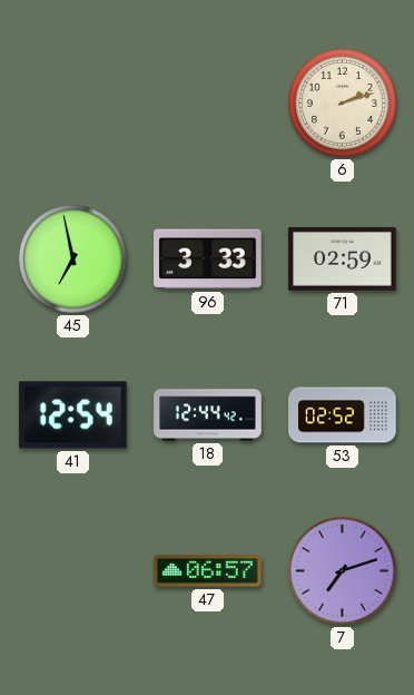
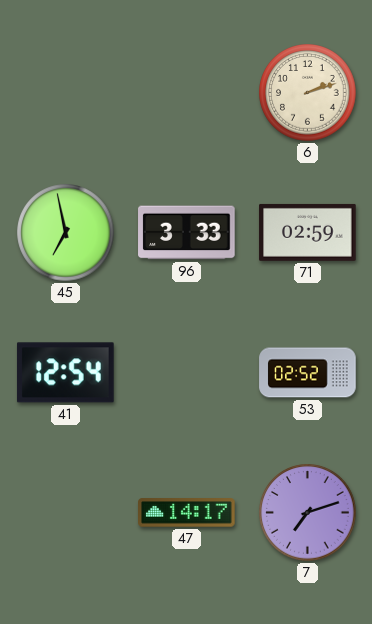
18: 12:44 -> none (208, 415)
47: 06:57 -> 14:17 (187, 513)
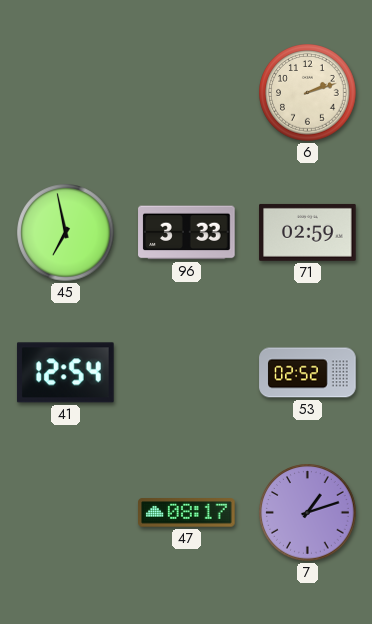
47: 14:17 -> 08:17 (187, 513)
7: 7:12 -> 1:12 (308, 513)
